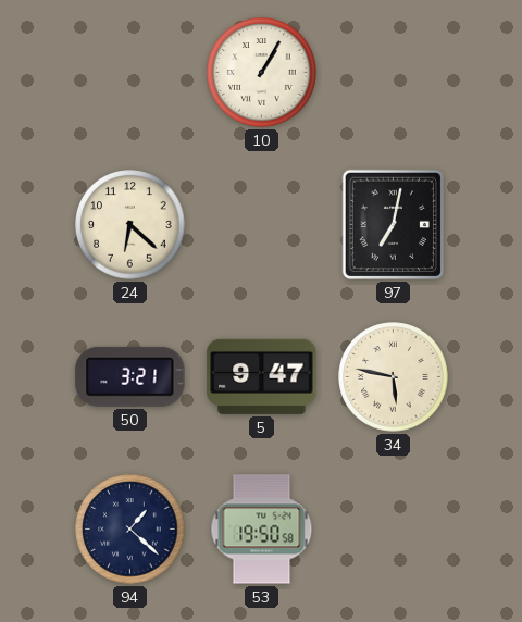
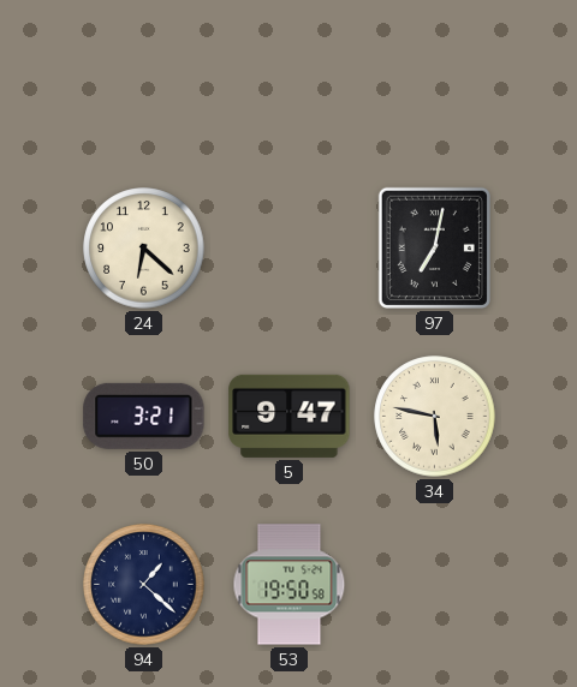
10: 1:05 -> none (262, 73)
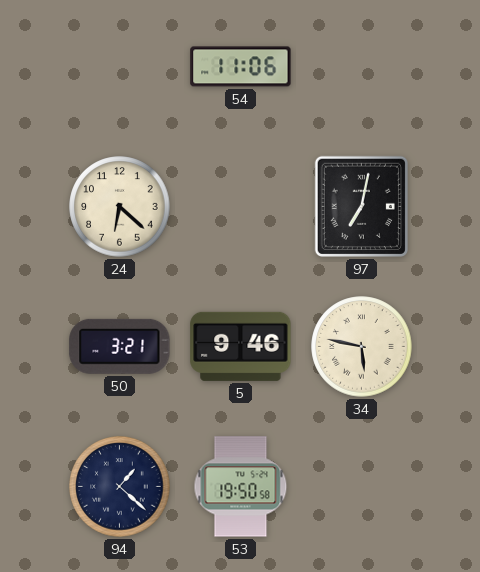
54: none -> 11:06 (241, 67)
5: 9:47 -> 9:46 (241, 346)
